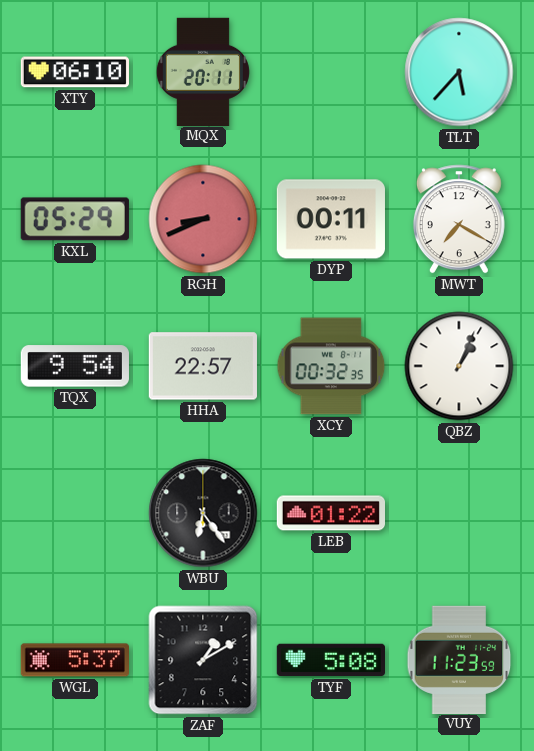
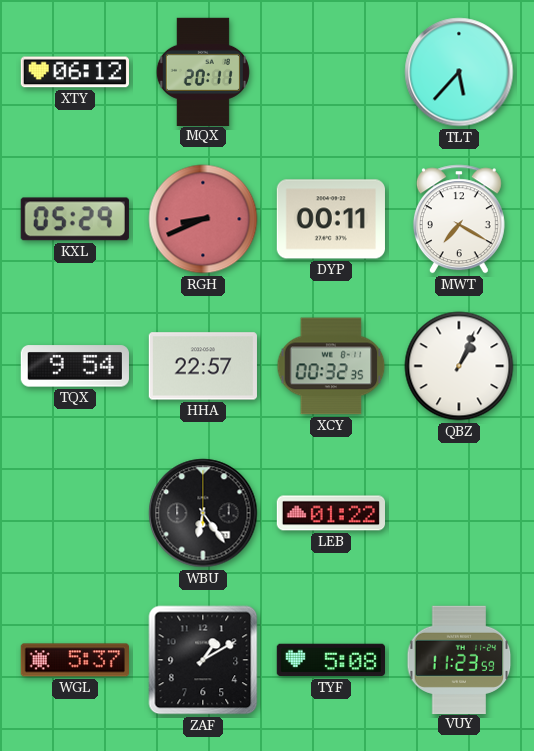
XTY: 06:10 -> 06:12 (75, 72)
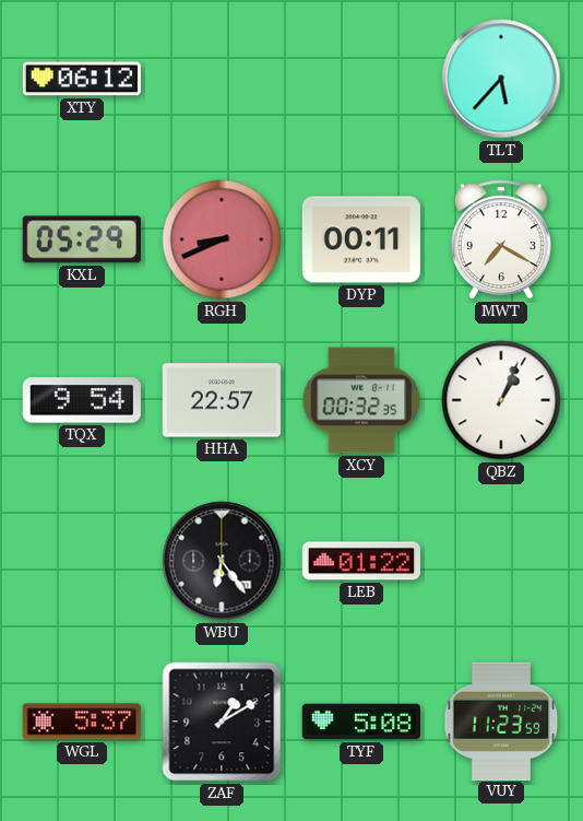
MQX: 20:11 -> none (203, 71)
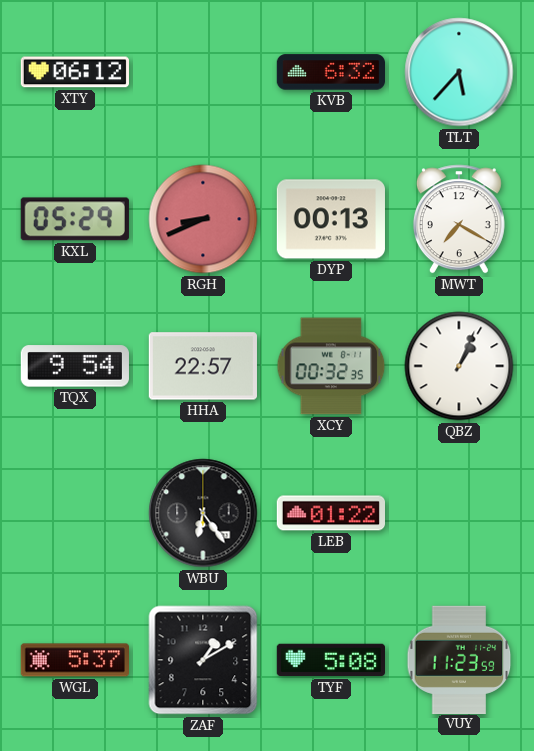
KVB: none -> 6:32 (330, 72)
DYP: 00:11 -> 00:13 (330, 219)
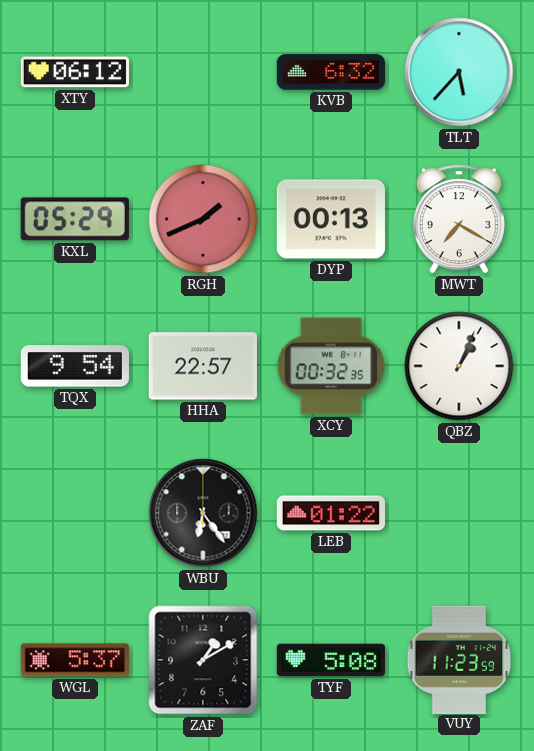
RGH: 8:41 -> 1:41 (203, 219)
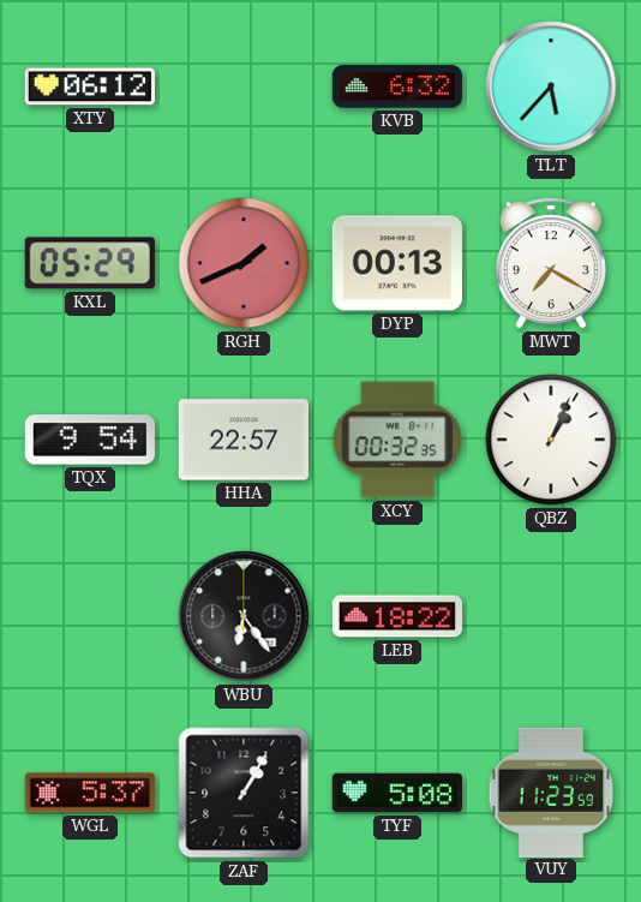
LEB: 01:22 -> 18:22 (396, 616)
ZAF: 1:10 -> 1:05 (244, 793)
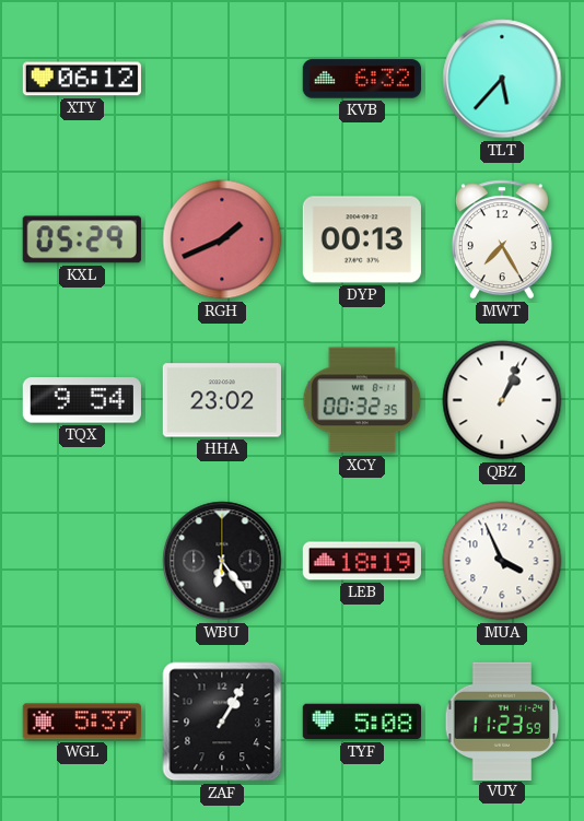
MWT: 7:20 -> 7:25 (502, 239)
HHA: 22:57 -> 23:02 (222, 400)
LEB: 18:22 -> 18:19 (361, 561)
MUA: none -> 3:56 (502, 561)
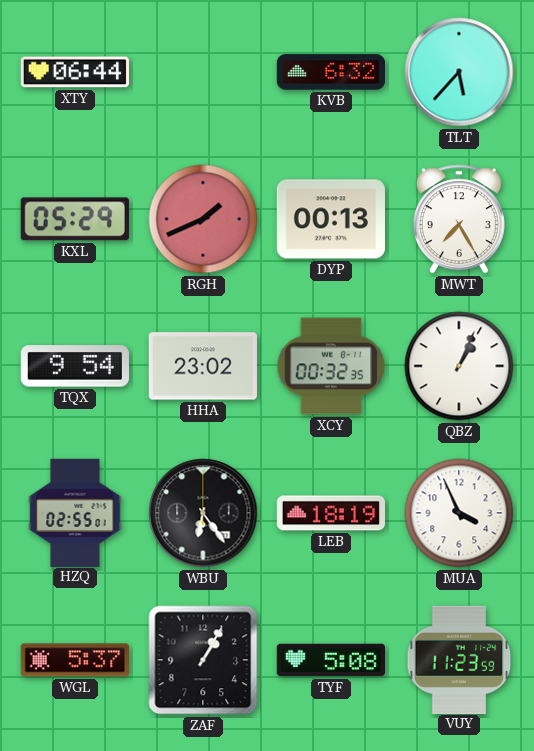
XTY: 06:12 -> 06:44 (75, 72)
HZQ: none -> 02:55 (75, 512)
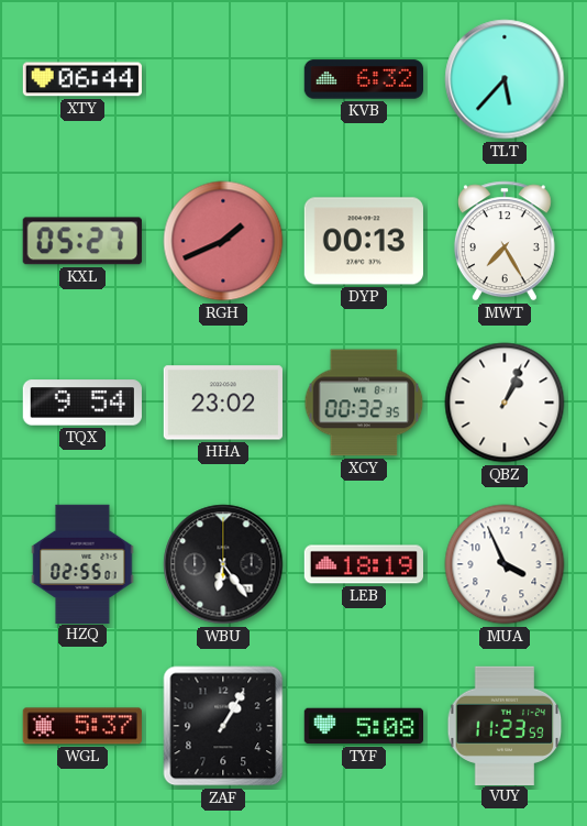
KXL: 05:29 -> 05:27 (82, 241)
